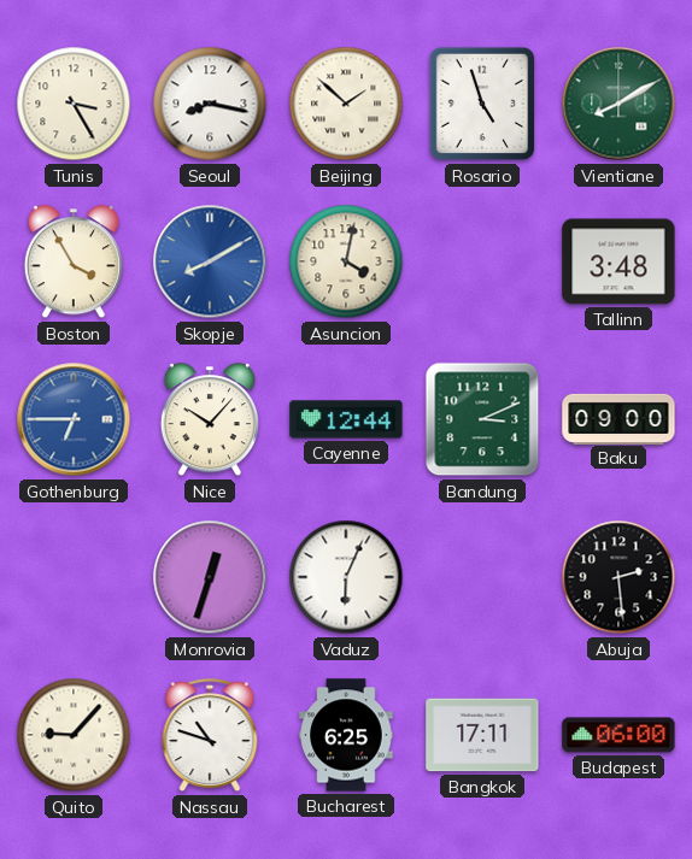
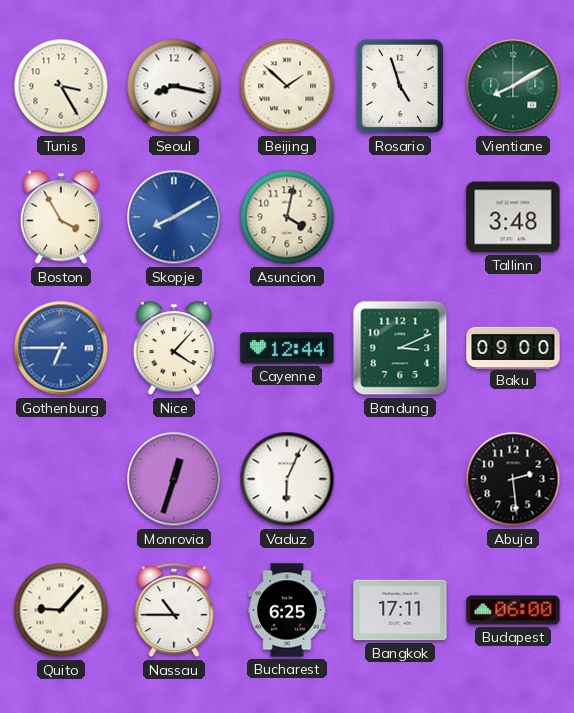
Nice: 10:07 -> 4:07 (174, 349)
Nassau: 10:48 -> 10:45 (174, 611)
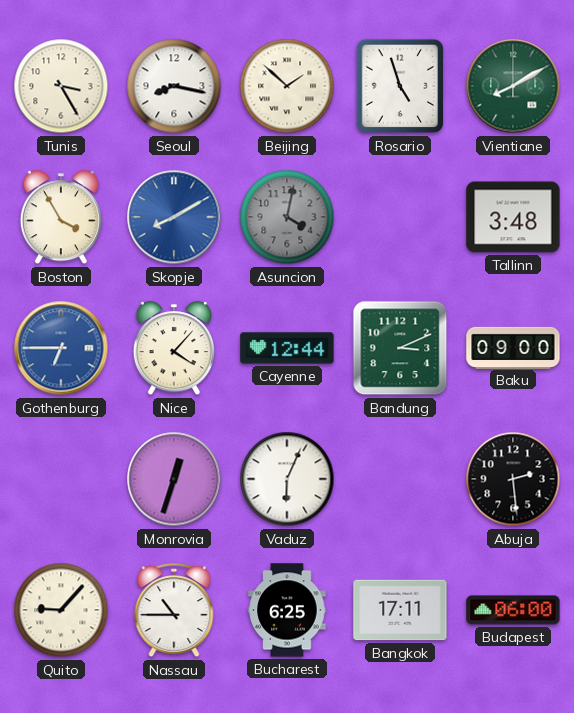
Asuncion dial: cream -> grey (287, 217)
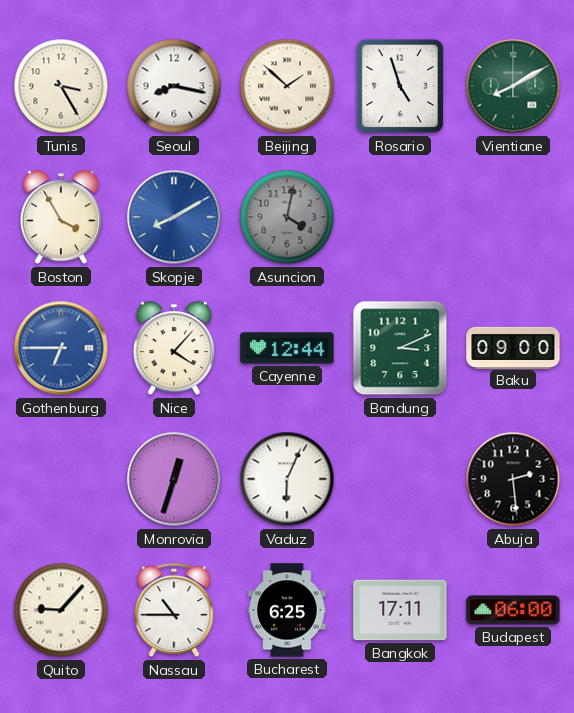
Tallinn: 3:48 -> none (513, 217)
